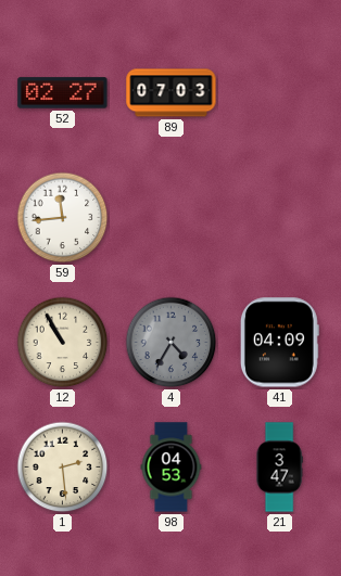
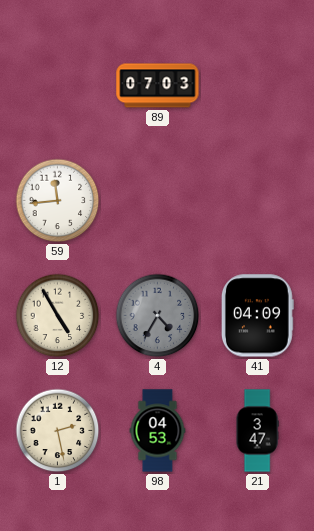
52: 02:27 -> none (63, 93)
12: 10:55 -> 4:55 (58, 316)
1: 2:29 -> 2:28 (58, 431)
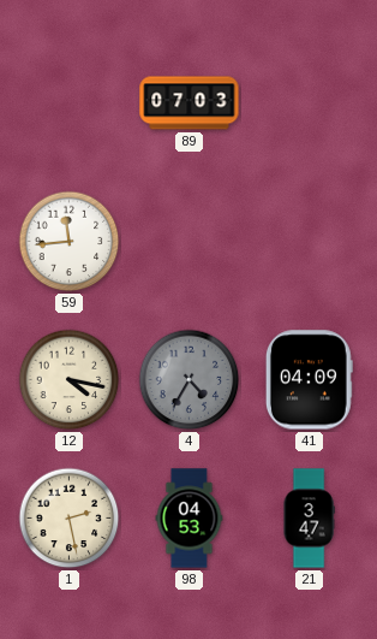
12: 4:55 -> 4:17 (70, 380)
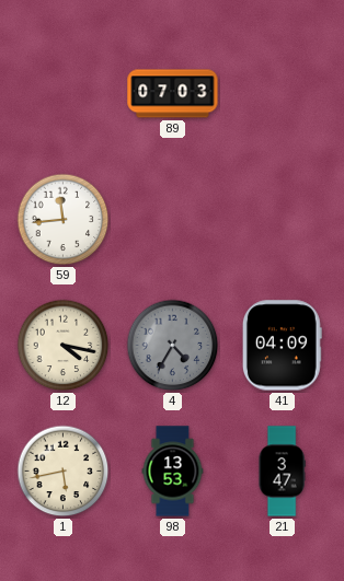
1: 2:28 -> 5:43 (64, 472)
98: 04:53 -> 13:53 (173, 472)
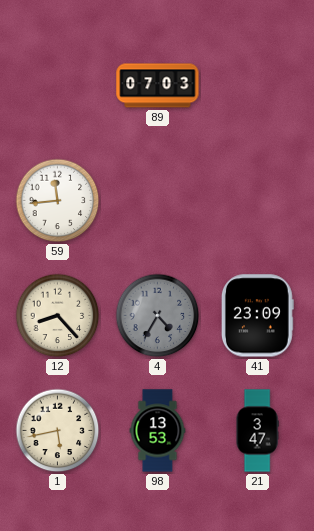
12: 4:17 -> 8:23 (58, 316)
41: 04:09 -> 23:09 (257, 316)
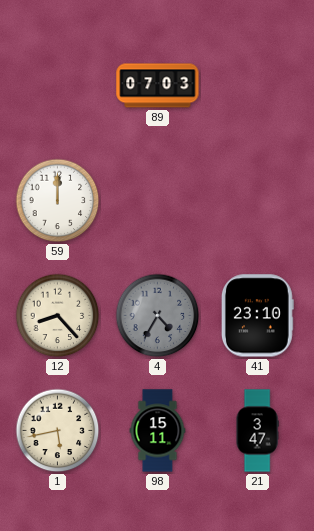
59: 11:44 -> 12:00 (58, 201)
41: 23:09 -> 23:10 (257, 316)
98: 13:53 -> 15:11 (158, 431)
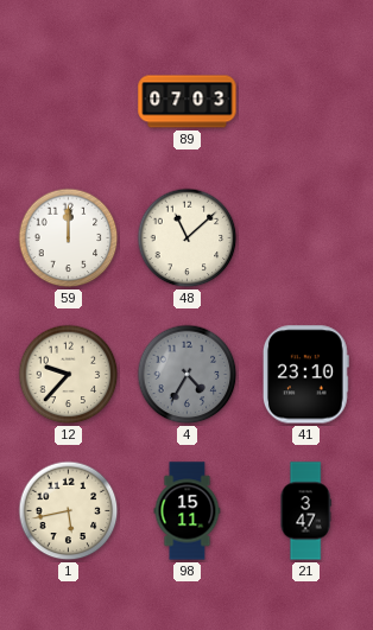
48: none -> 11:08 (188, 238)
12: 8:23 -> 9:37 (69, 375)
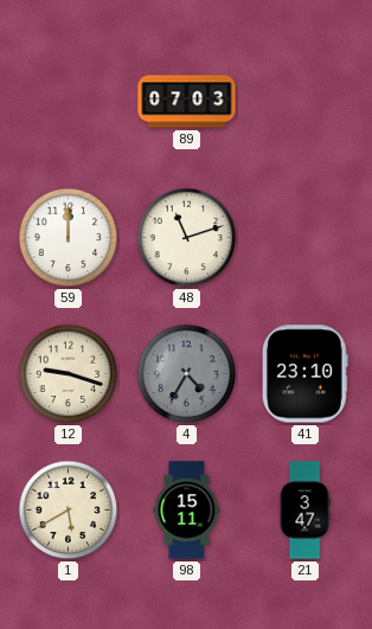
48: 11:08 -> 11:12 (187, 238)
12: 9:37 -> 9:18 (69, 374)
1: 5:43 -> 5:40 (69, 511)
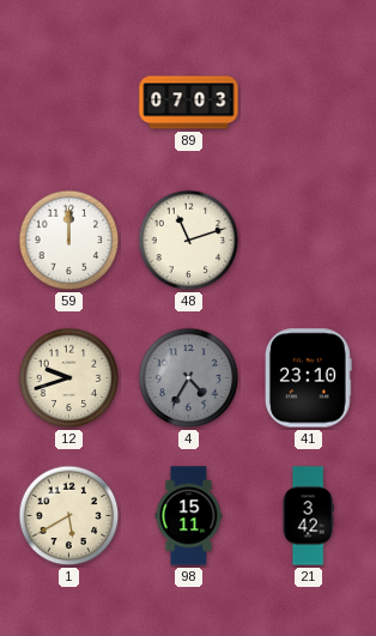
12: 9:18 -> 9:42 (69, 378)
21: 3:47 -> 3:42 (308, 516)
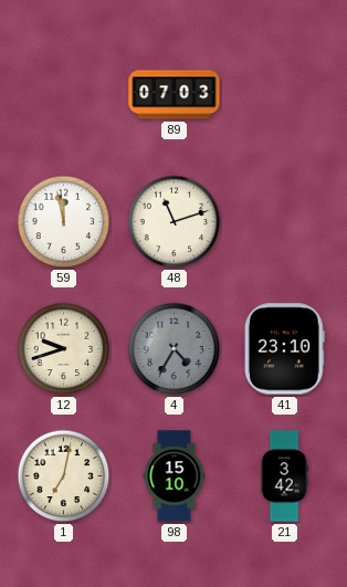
59: 12:00 -> 11:58 (64, 222)
1: 5:40 -> 7:02 (64, 476)
98: 15:11 -> 15:10 (175, 476)
